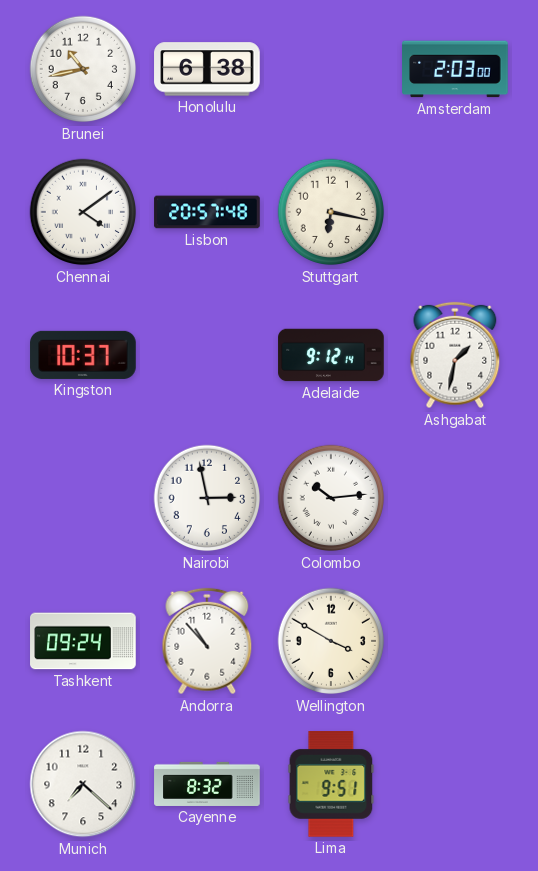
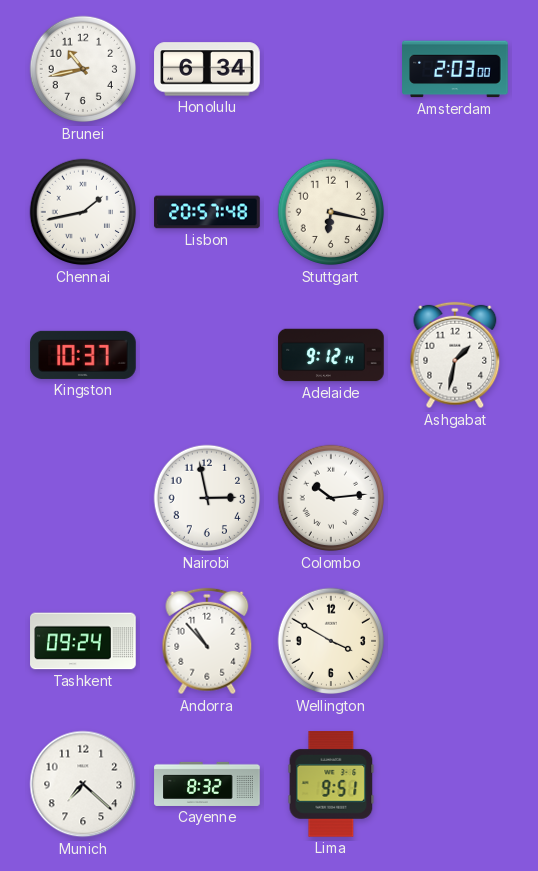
Honolulu: 6:38 -> 6:34 (207, 69)
Chennai: 4:09 -> 1:43 (83, 212)
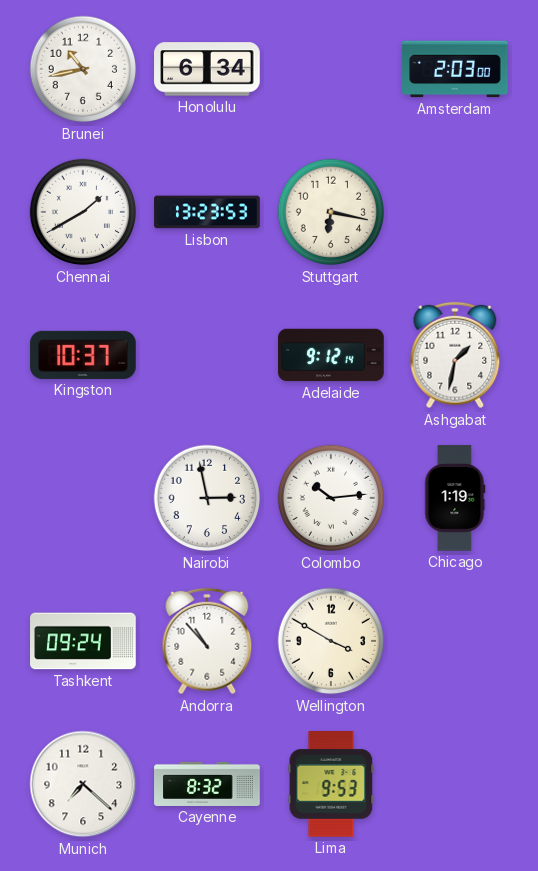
Chennai: 1:43 -> 1:40 (83, 212)
Lisbon: 20:57 -> 13:23 (207, 212)
Chicago: none -> 1:19 (455, 498)
Lima: 9:51 -> 9:53 (331, 784)
